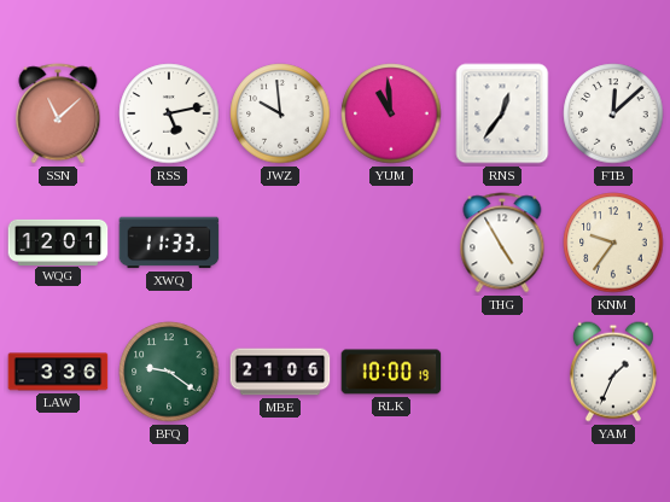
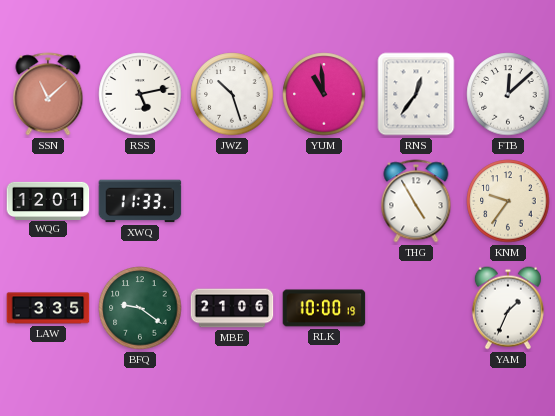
JWZ: 9:59 -> 10:27 (232, 94)
LAW: 3:36 -> 3:35 (48, 308)
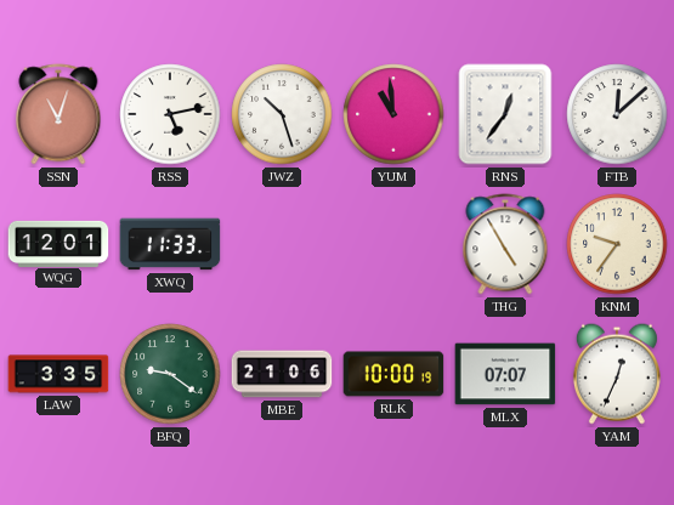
SSN: 11:08 -> 11:03 (58, 114)
MLX: none -> 07:07 (505, 374)
YAM: 1:34 -> 12:34 (617, 374)
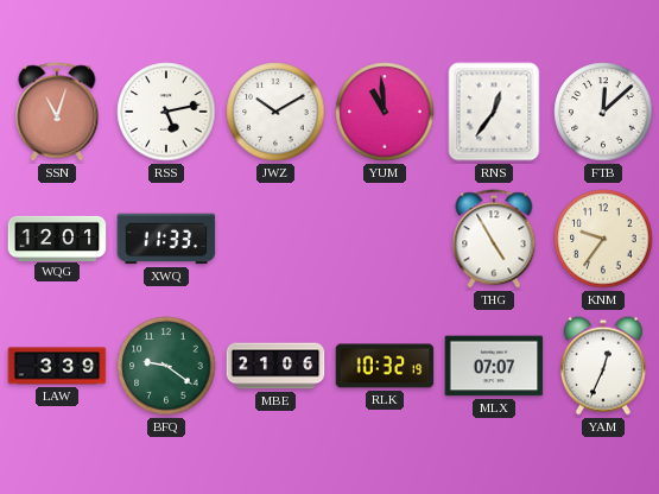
JWZ: 10:27 -> 10:10 (275, 112)
LAW: 3:35 -> 3:39 (57, 366)
RLK: 10:00 -> 10:32 (385, 366)
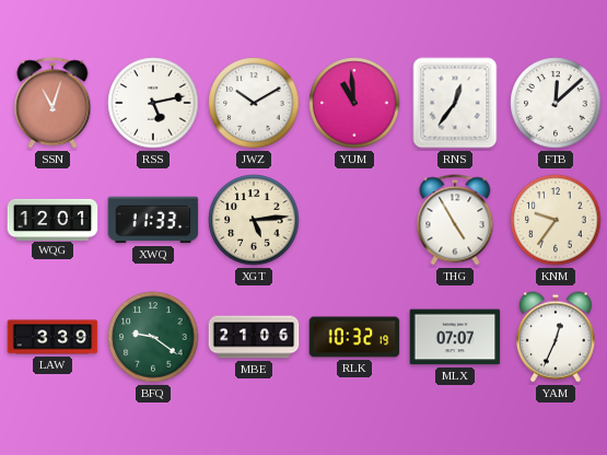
XGT: none -> 5:14 (254, 220)
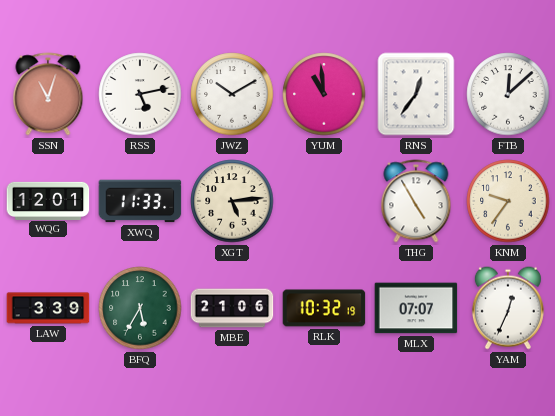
BFQ: 9:21 -> 5:35 (140, 308)
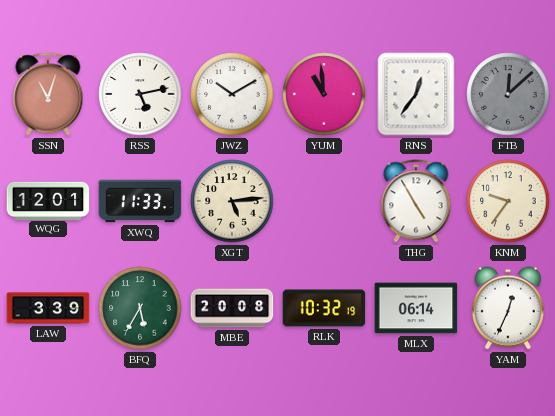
FTB dial: white -> grey (508, 94)
MBE: 21:06 -> 20:08 (232, 308)
MLX: 07:07 -> 06:14 (416, 308)
